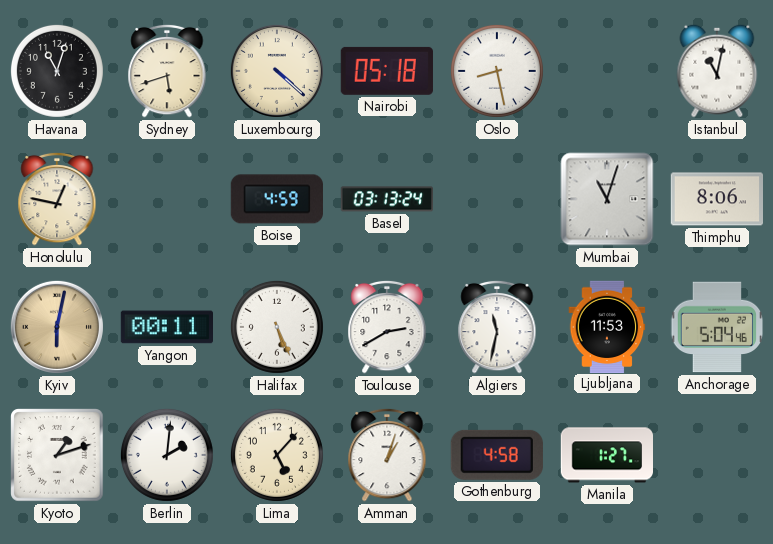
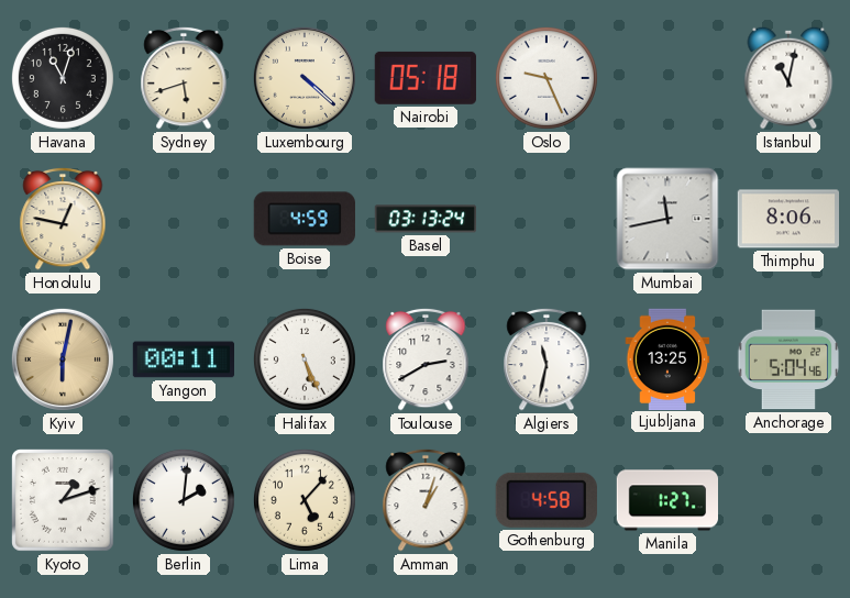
Oslo: 8:28 -> 9:26 (547, 78)
Mumbai: 11:03 -> 11:43 (667, 219)
Ljubljana: 11:53 -> 13:25 (667, 358)
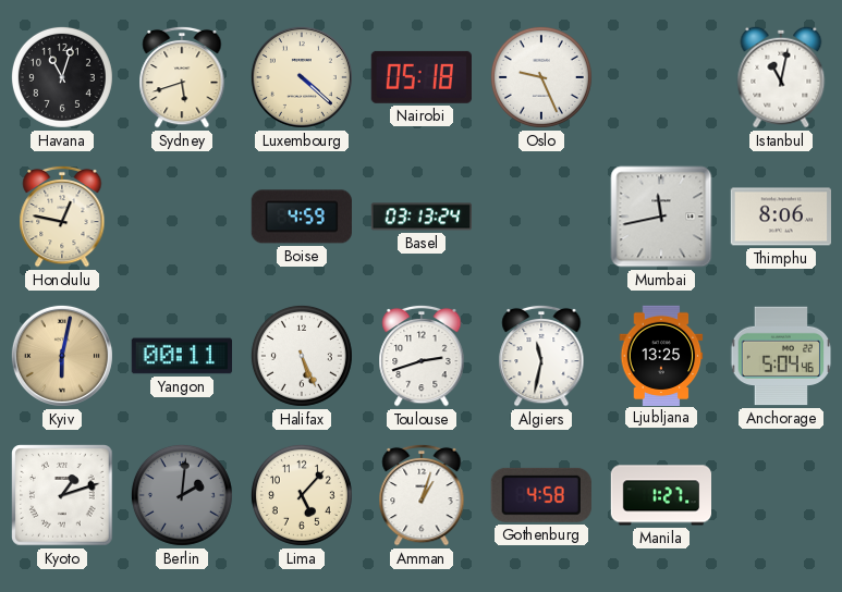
Toulouse: 2:40 -> 2:42 (422, 356)
Berlin dial: white -> grey (182, 495)
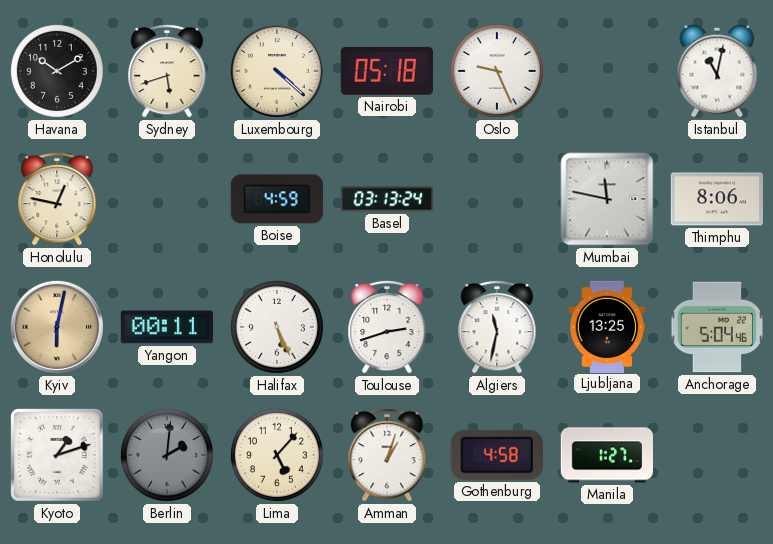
Havana: 11:03 -> 10:10 (57, 71)
Mumbai: 11:43 -> 11:47 (607, 199)
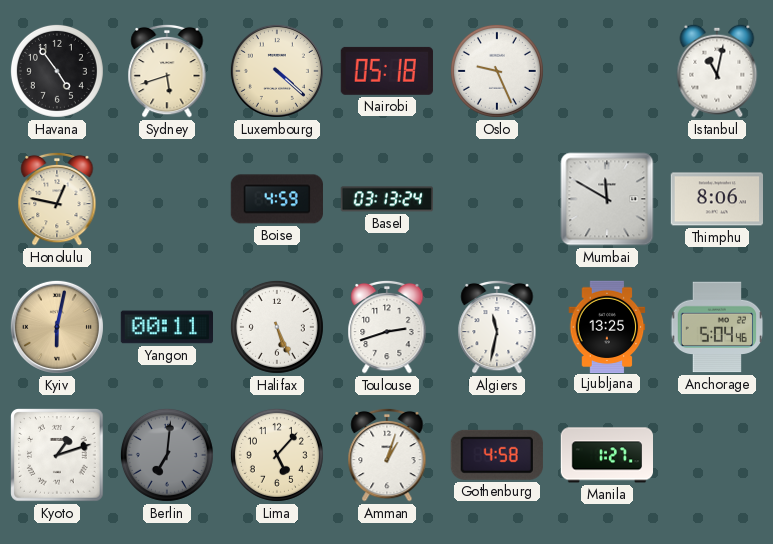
Havana: 10:10 -> 4:54 (57, 71)
Mumbai: 11:47 -> 11:50 (607, 199)
Berlin: 2:01 -> 7:01 (167, 455)
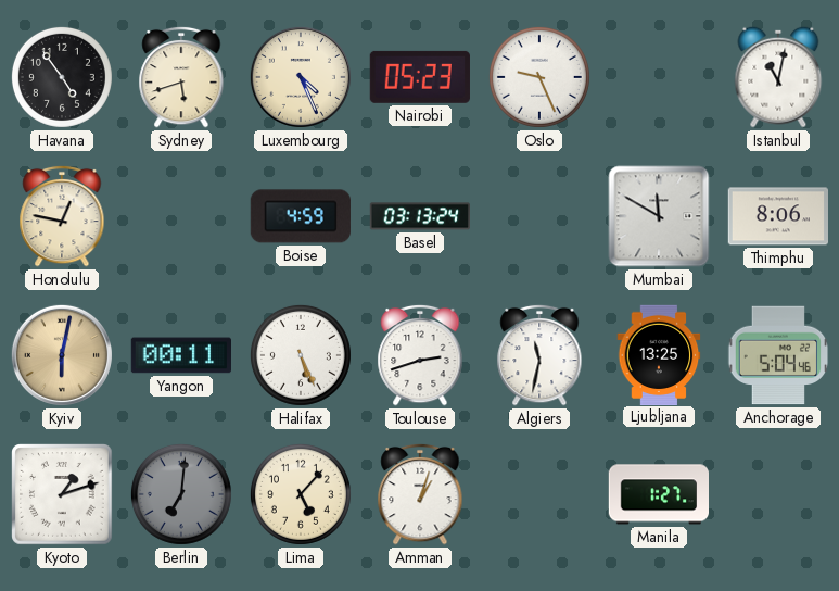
Luxembourg: 4:22 -> 4:26 (301, 77)
Nairobi: 05:18 -> 05:23 (420, 77)
Gothenburg: 4:58 -> none (497, 455)
